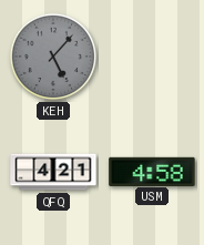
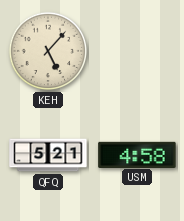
KEH dial: grey -> cream (48, 51)
QFQ: 4:21 -> 5:21 (48, 155)
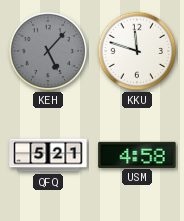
KEH dial: cream -> grey (48, 51)
KKU: none -> 11:48 (137, 51)
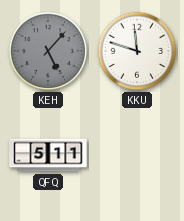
QFQ: 5:21 -> 5:11 (48, 155)
USM: 4:58 -> none (137, 154)
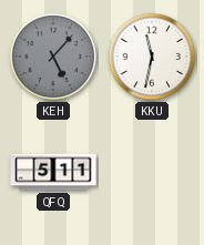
KKU: 11:48 -> 11:32 (152, 57)
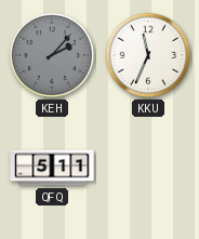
KEH: 5:07 -> 2:07 (52, 55)
KKU: 11:32 -> 11:34 (148, 55)
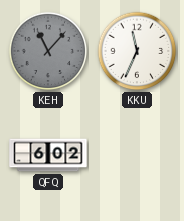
KEH: 2:07 -> 11:07 (48, 51)
QFQ: 5:11 -> 6:02 (48, 155)
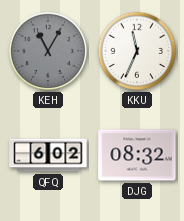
KEH: 11:07 -> 11:05 (48, 51)
DJG: none -> 08:32 (137, 155)
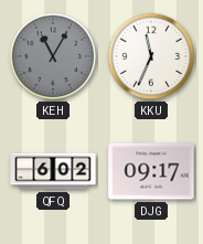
DJG: 08:32 -> 09:17 (151, 171)
